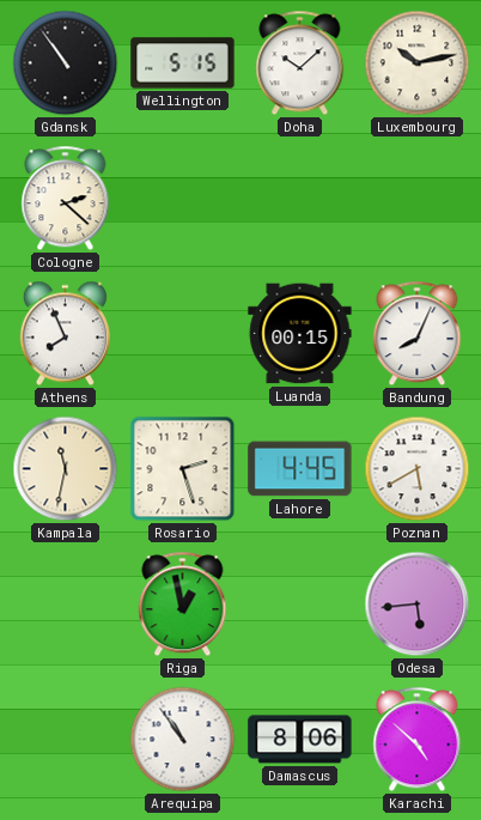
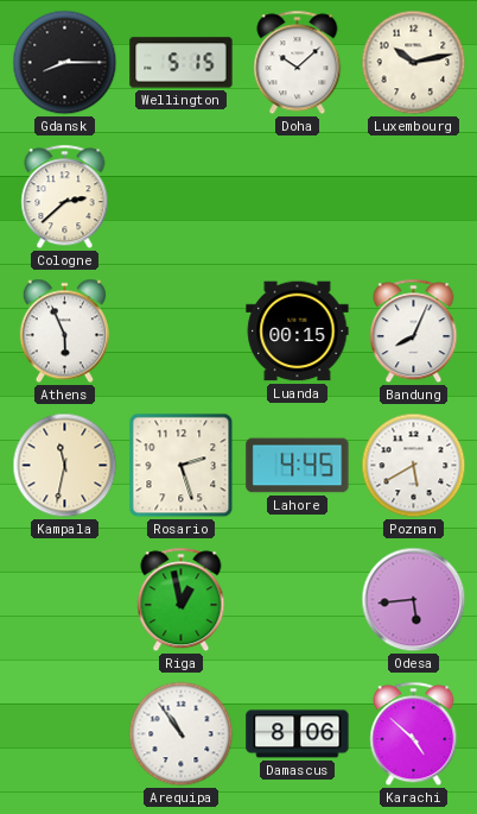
Gdansk: 10:54 -> 8:15 (65, 63)
Cologne: 2:22 -> 2:38 (65, 197)
Athens: 7:56 -> 5:56 (64, 332)
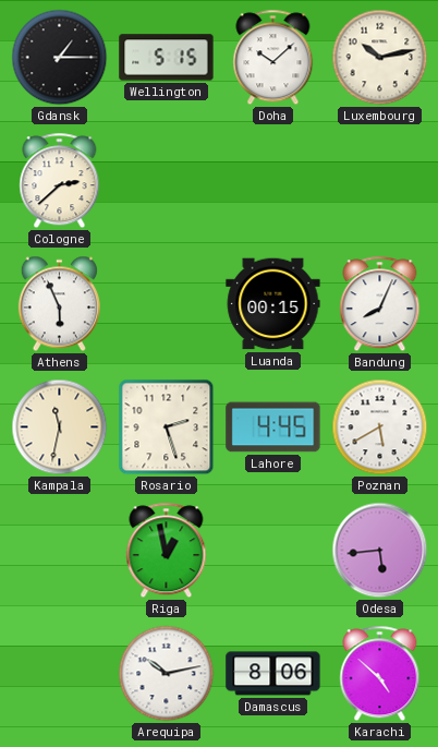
Gdansk: 8:15 -> 1:15 (60, 58)
Arequipa: 10:54 -> 10:13 (167, 674)
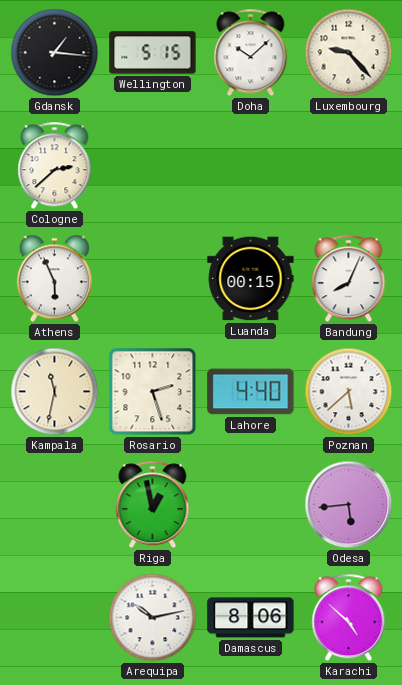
Gdansk: 1:15 -> 1:16 (55, 53)
Luxembourg: 10:13 -> 9:23 (349, 53)
Lahore: 4:45 -> 4:40 (251, 392)
Poznan: 5:40 -> 5:38 (349, 392)
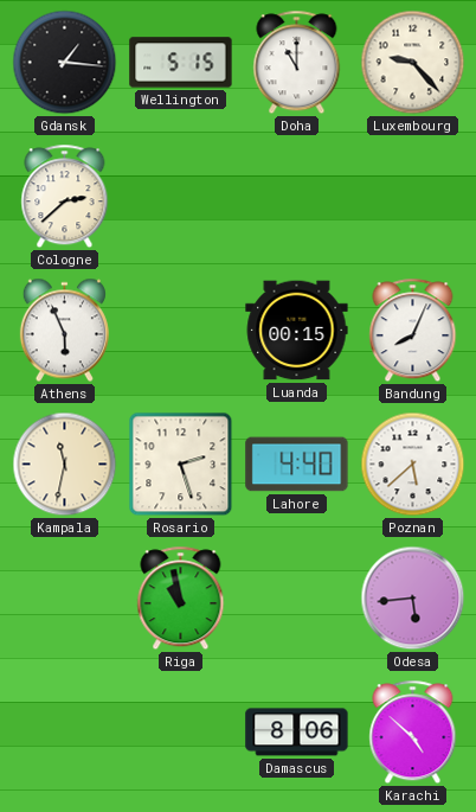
Doha: 10:08 -> 11:00 (297, 63)
Riga: 12:58 -> 10:58 (181, 599)
Arequipa: 10:13 -> none (153, 618)
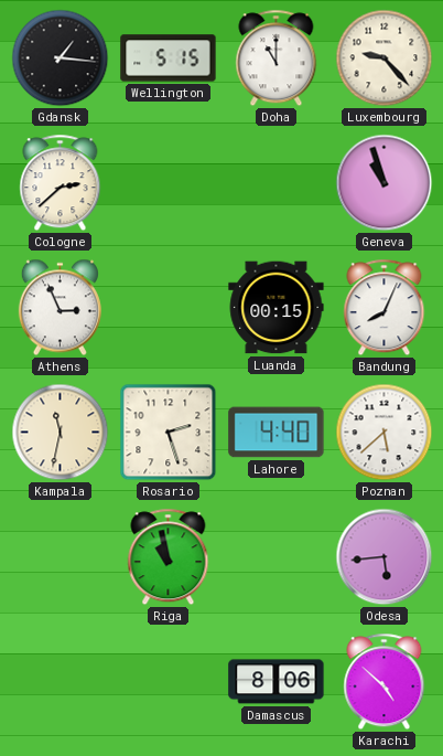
Geneva: none -> 10:57 (385, 183)
Athens: 5:56 -> 2:56 (60, 308)
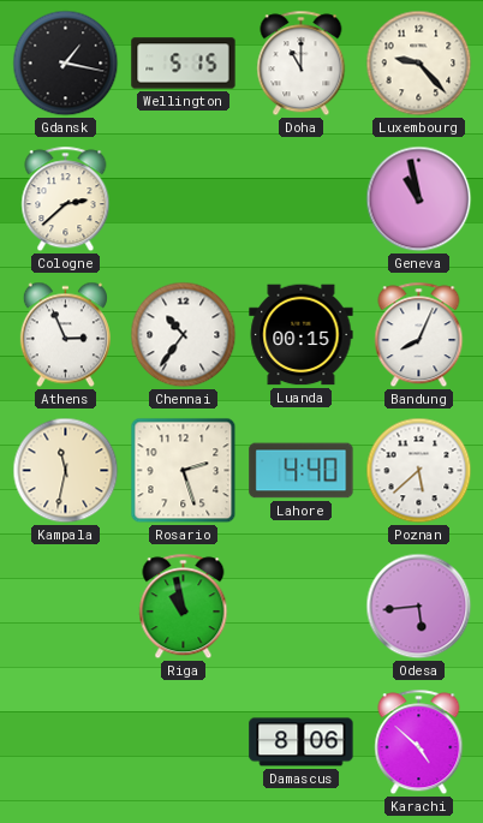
Gdansk: 1:16 -> 1:17 (66, 64)
Geneva: 10:57 -> 10:58 (419, 199)
Chennai: none -> 10:36 (184, 335)
